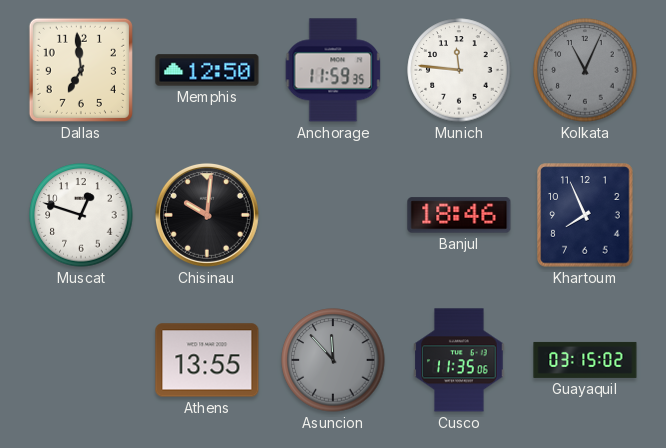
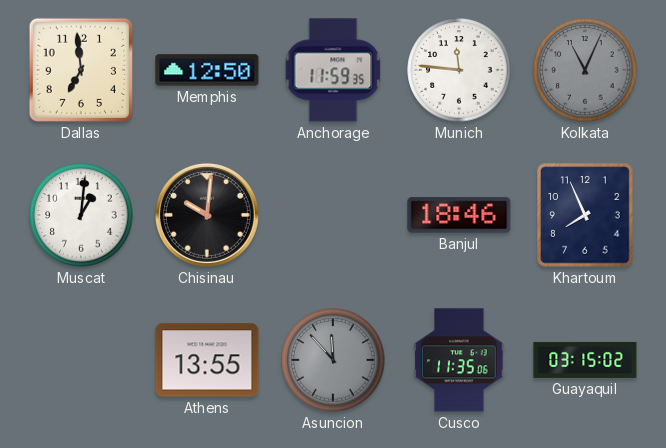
Muscat: 12:48 -> 1:01 (81, 215)
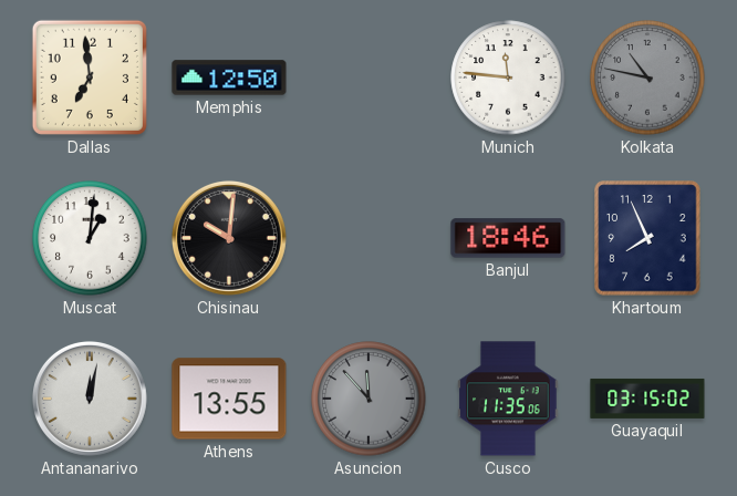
Anchorage: 11:59 -> none (333, 70)
Kolkata: 11:04 -> 10:47 (647, 77)
Antananarivo: none -> 12:02 (90, 399)
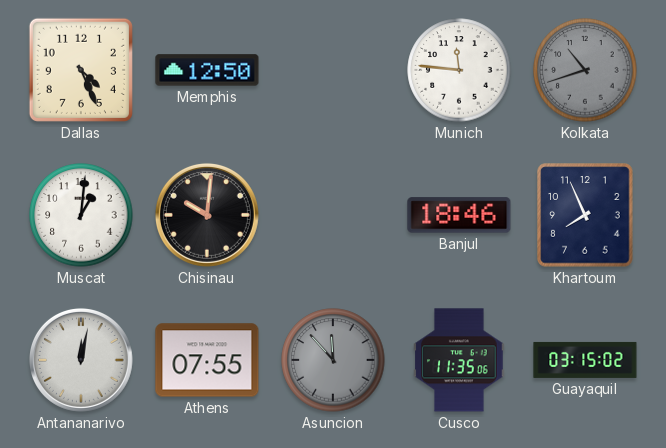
Dallas: 6:59 -> 4:26 (81, 70)
Kolkata: 10:47 -> 10:42 (585, 70)
Athens: 13:55 -> 07:55 (207, 360)
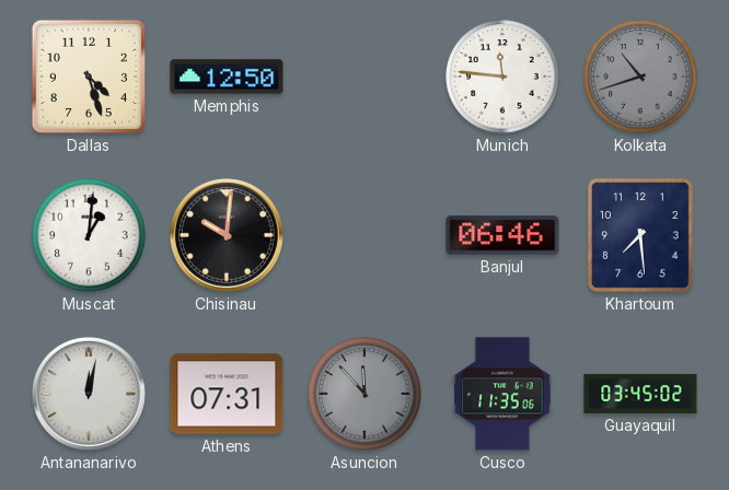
Dallas: 4:26 -> 4:27 (89, 77)
Banjul: 18:46 -> 06:46 (502, 235)
Khartoum: 7:56 -> 7:29 (640, 235)
Athens: 07:55 -> 07:31 (227, 394)
Guayaquil: 03:15 -> 03:45 (640, 394)
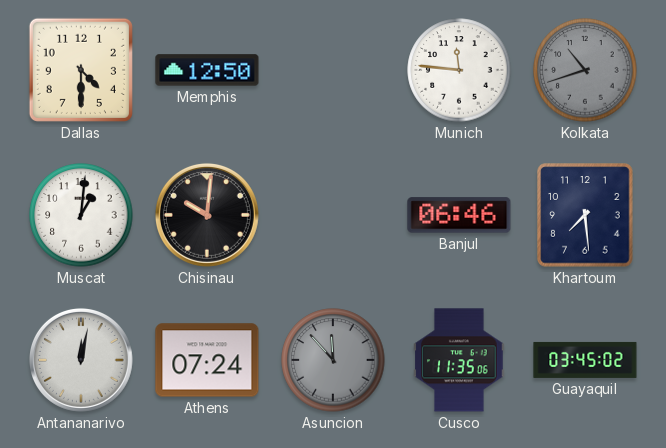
Dallas: 4:27 -> 4:30 (81, 70)
Athens: 07:31 -> 07:24 (207, 360)
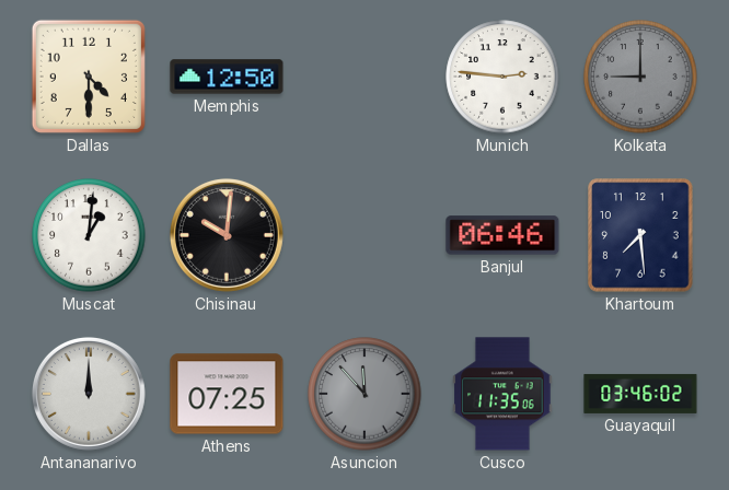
Munich: 11:46 -> 2:46 (502, 77)
Kolkata: 10:42 -> 9:00 (640, 77)
Antananarivo: 12:02 -> 12:00 (89, 394)
Athens: 07:24 -> 07:25 (227, 394)
Guayaquil: 03:45 -> 03:46 (640, 394)
